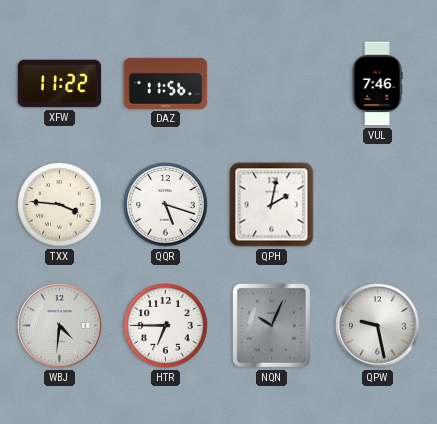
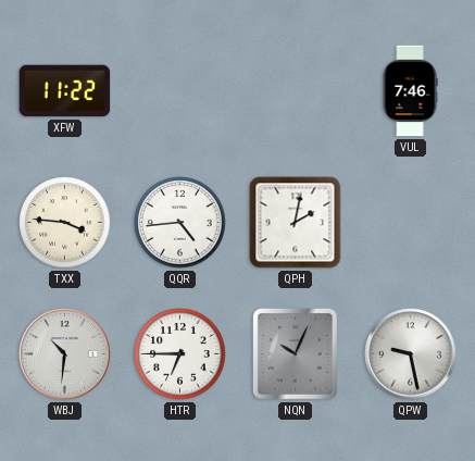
DAZ: 11:56 -> none (166, 83)
QQR: 5:18 -> 4:44 (180, 223)
WBJ: 4:31 -> 10:31 (65, 354)
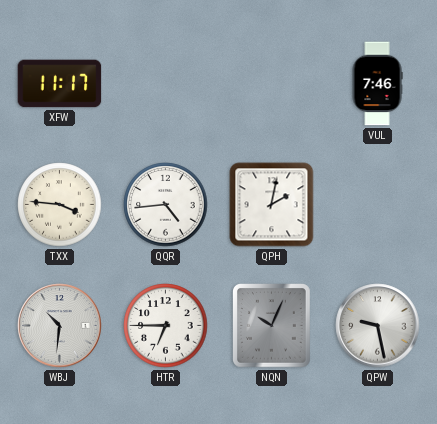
XFW: 11:22 -> 11:17 (60, 84)
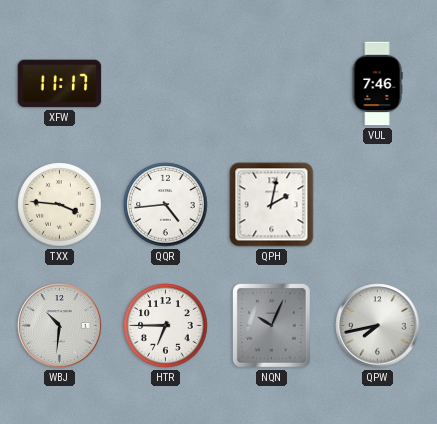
QPW: 9:28 -> 7:43 (378, 326)
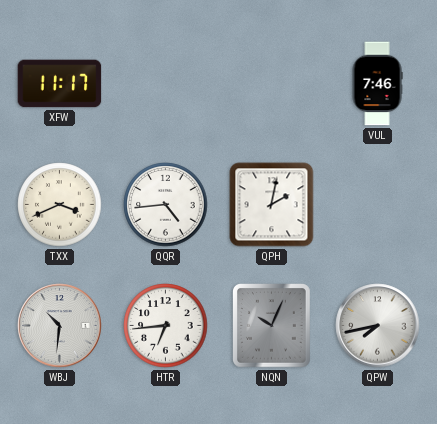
TXX: 3:46 -> 3:41 (60, 205)
HTR: 6:45 -> 6:44 (166, 326)
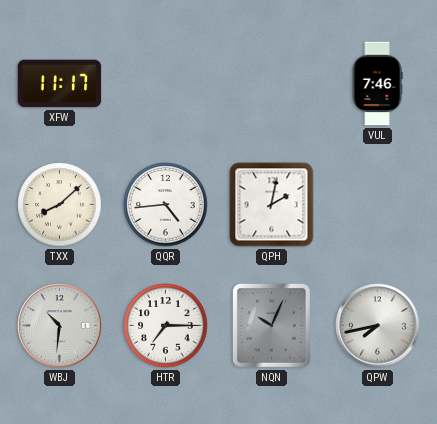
TXX: 3:41 -> 8:08 (60, 205)
HTR: 6:44 -> 7:15 (166, 326)
